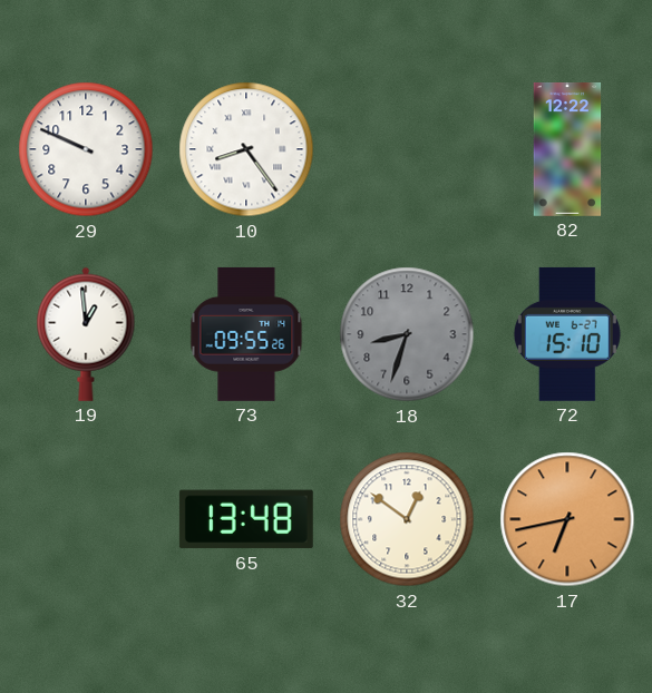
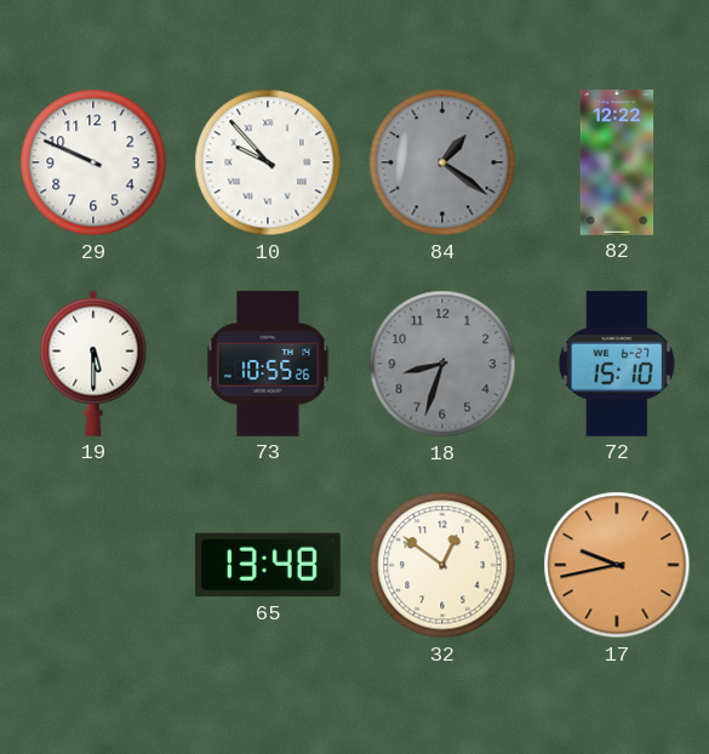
10: 8:24 -> 9:53 (268, 162)
84: none -> 1:21 (442, 162)
19: 12:59 -> 5:30 (93, 364)
73: 09:55 -> 10:55 (268, 364)
17: 6:43 -> 9:43 (617, 565)
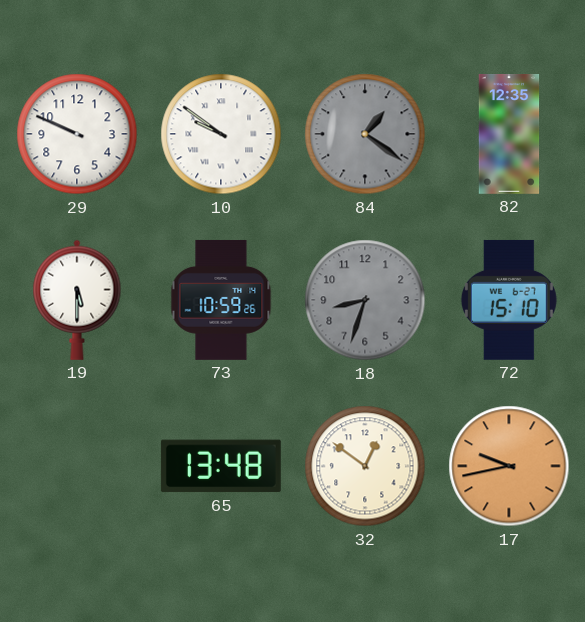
10: 9:53 -> 9:51 (221, 134)
82: 12:22 -> 12:35 (509, 135)
73: 10:55 -> 10:59 (221, 300)
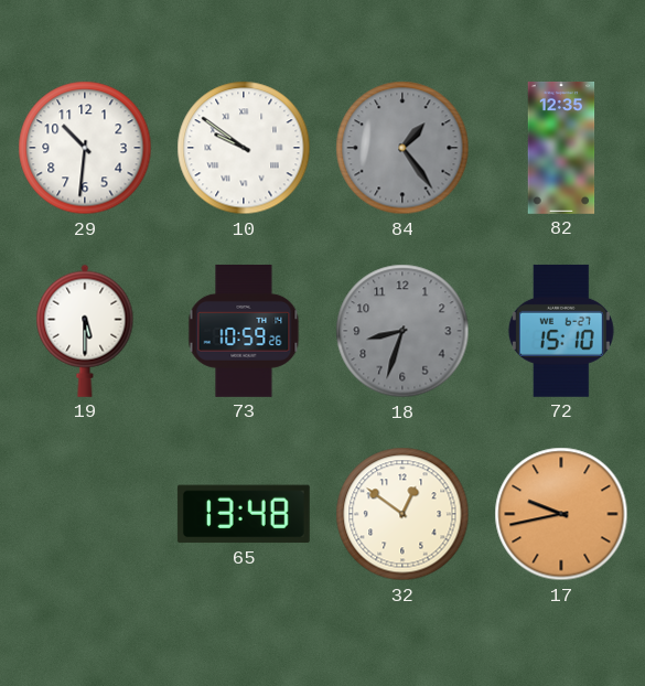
29: 9:49 -> 10:31 (85, 148)
84: 1:21 -> 1:24 (402, 148)
